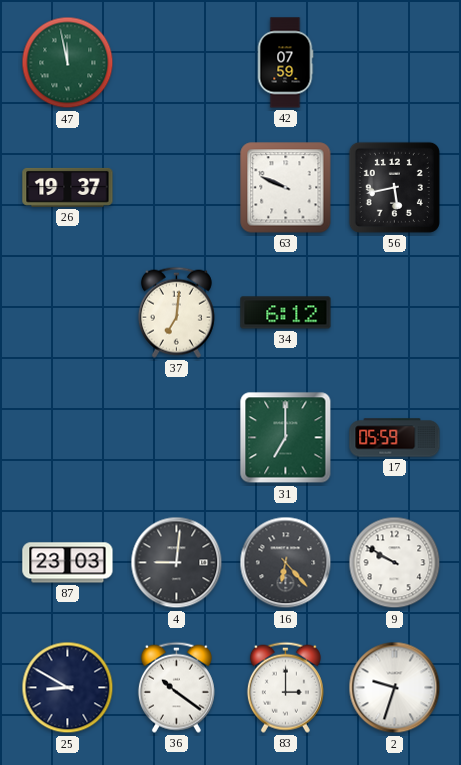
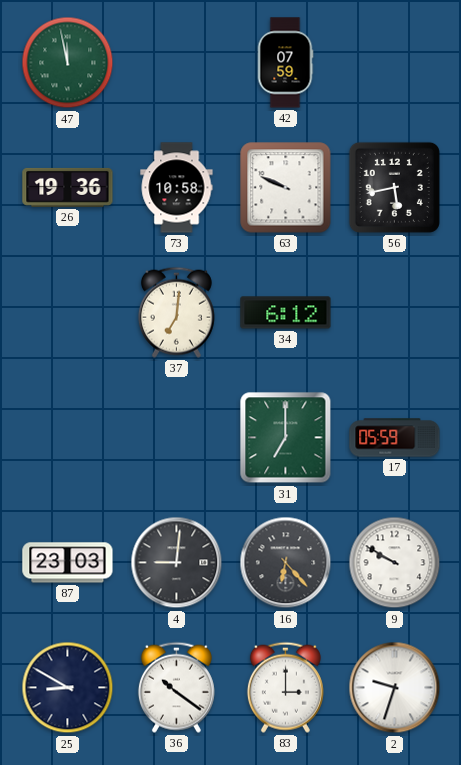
26: 19:37 -> 19:36 (68, 187)
73: none -> 10:58 (177, 188)
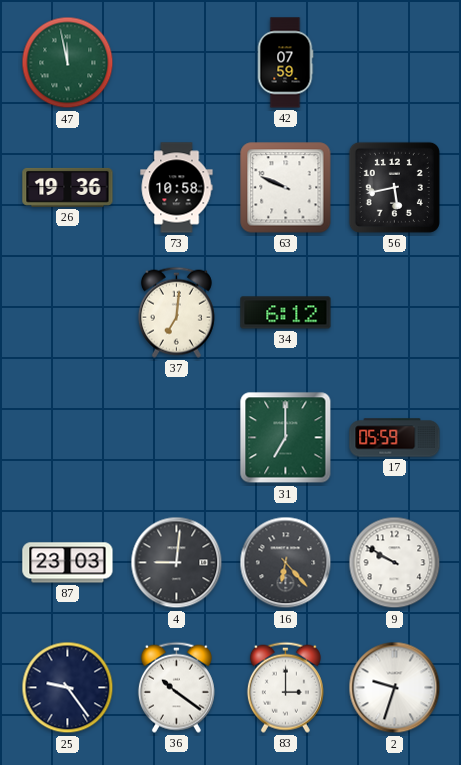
25: 8:50 -> 9:24 (68, 688)
